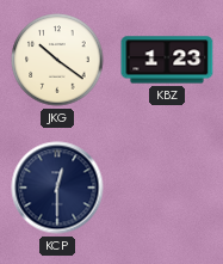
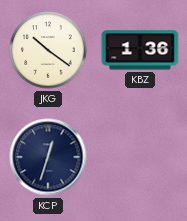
KBZ: 1:23 -> 1:36 (140, 50)
KCP: 12:30 -> 12:33 (48, 157)
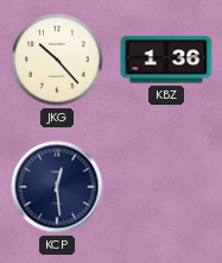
JKG: 10:21 -> 10:23 (57, 60)
KCP: 12:33 -> 12:29 (57, 187)
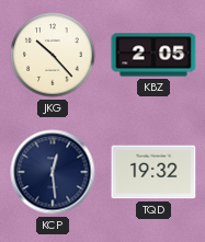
KBZ: 1:36 -> 2:05 (153, 55)
TQD: none -> 19:32 (153, 172)
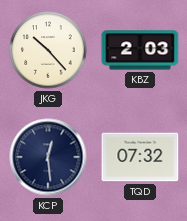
KBZ: 2:05 -> 2:03 (140, 50)
TQD: 19:32 -> 07:32 (140, 157)
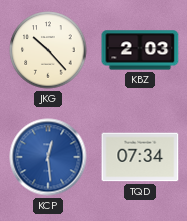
KCP dial: navy -> blue (48, 157)
TQD: 07:32 -> 07:34 (140, 157)
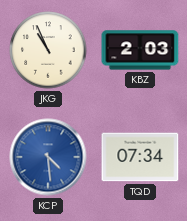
JKG: 10:23 -> 10:56 (48, 50)
KCP: 12:29 -> 4:29 (48, 157)
